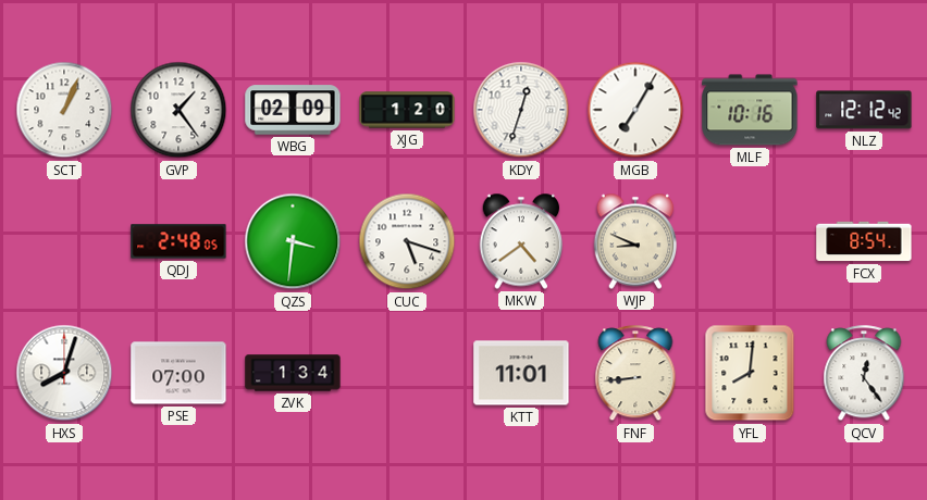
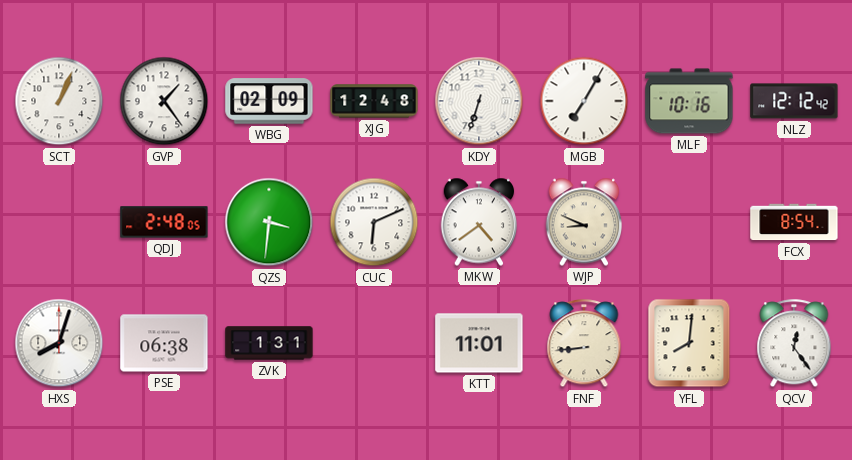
XJG: 1:20 -> 12:48 (374, 101)
KDY: 12:33 -> 6:33 (479, 101)
CUC: 5:18 -> 6:11 (374, 222)
PSE: 07:00 -> 06:38 (164, 343)
ZVK: 1:34 -> 1:31 (269, 343)
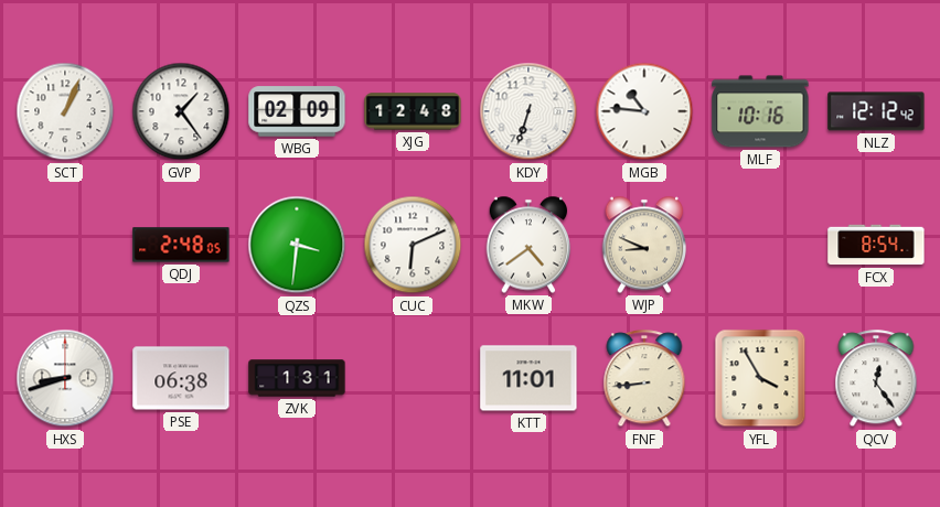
MGB: 7:05 -> 10:46 (644, 111)
HXS: 8:03 -> 8:42 (65, 378)
YFL: 8:01 -> 3:55 (760, 378)
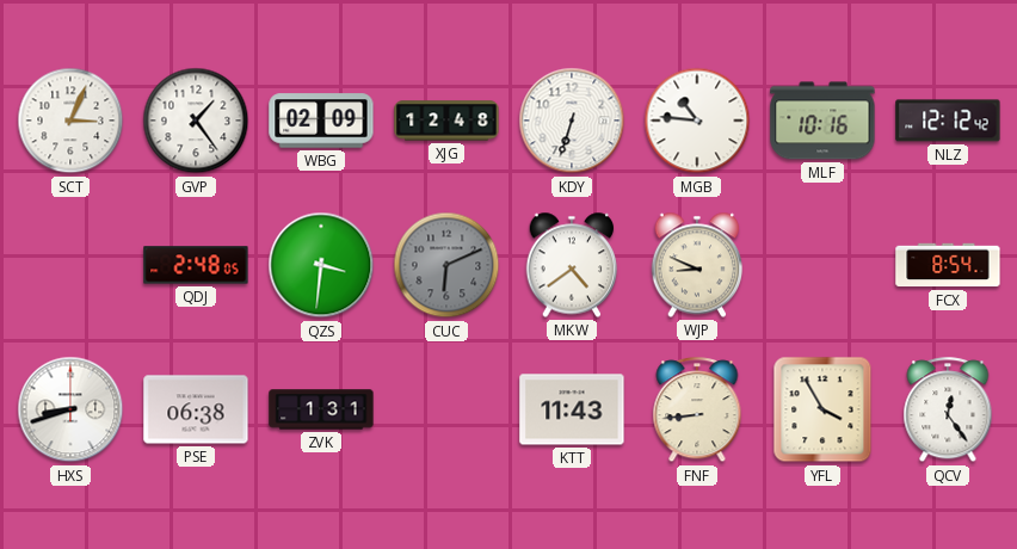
SCT: 1:04 -> 3:04 (70, 121)
CUC dial: white -> grey (446, 265)
KTT: 11:01 -> 11:43 (572, 409)
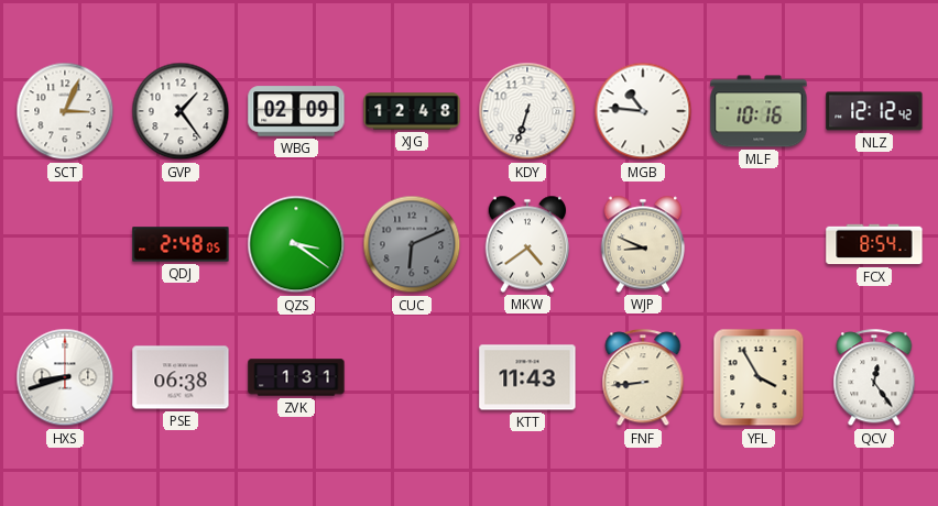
QZS: 3:31 -> 3:21 (296, 244)
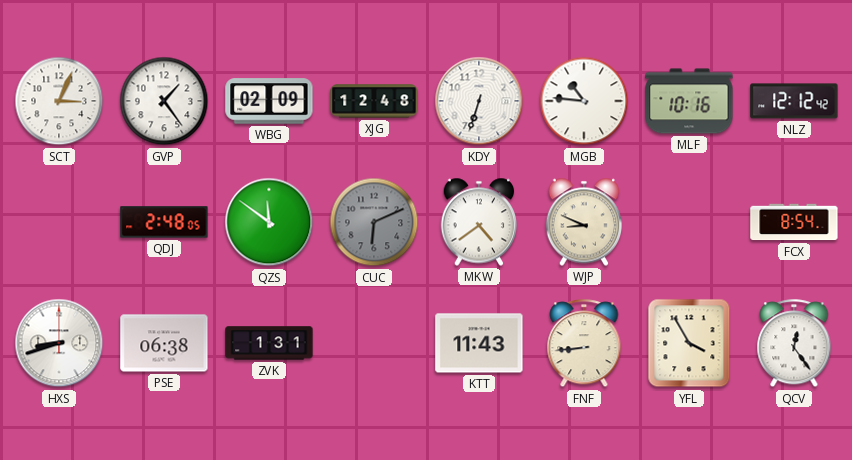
QZS: 3:21 -> 11:51 (269, 222)
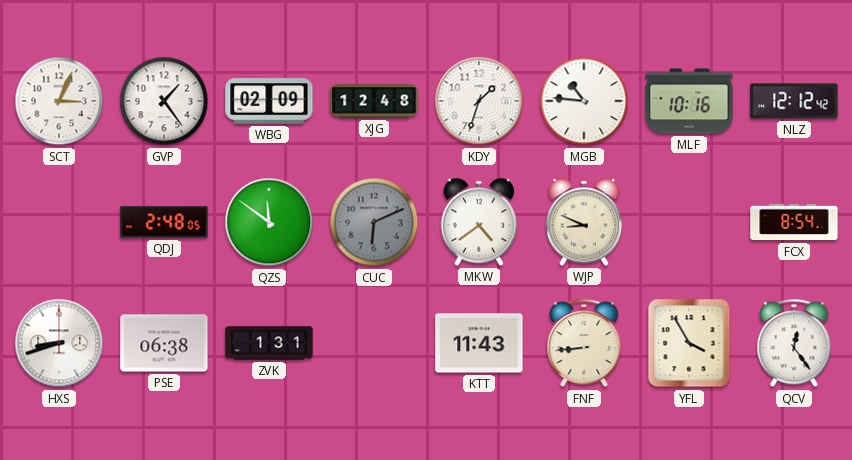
KDY: 6:33 -> 1:33 (479, 101)
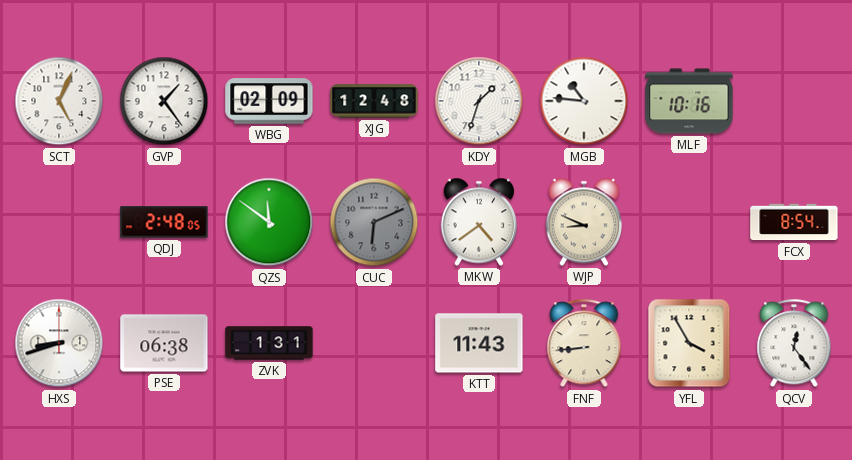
SCT: 3:04 -> 5:04 (59, 101)
NLZ: 12:12 -> none (794, 101)
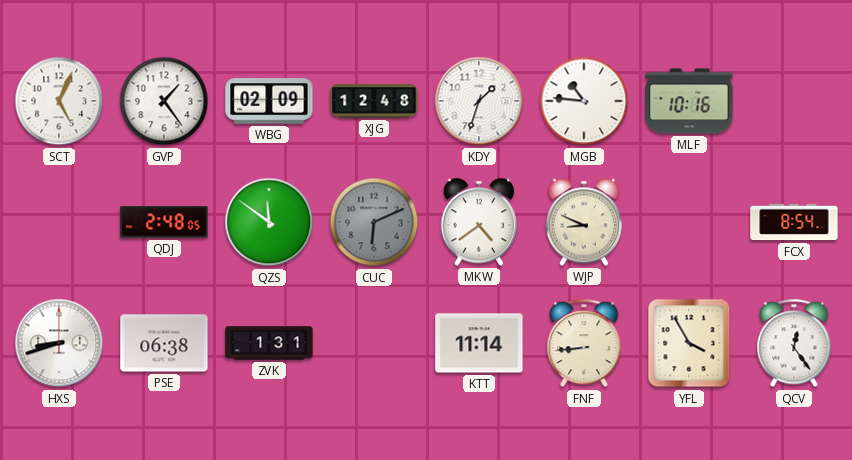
KTT: 11:43 -> 11:14 (479, 343)
